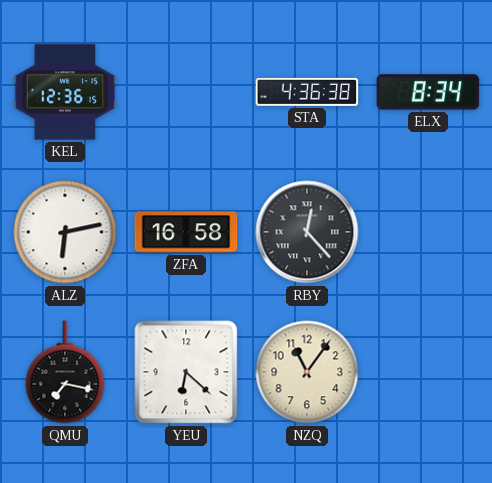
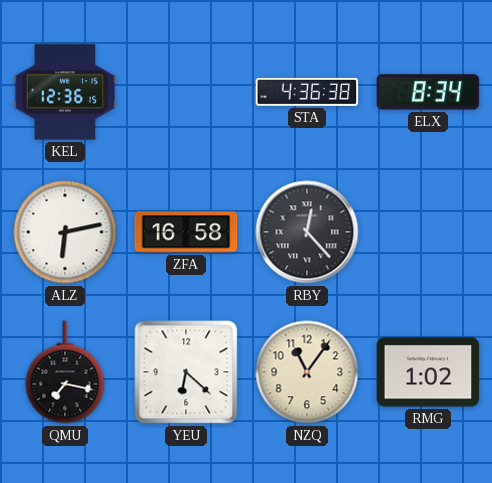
RMG: none -> 1:02 (428, 372)
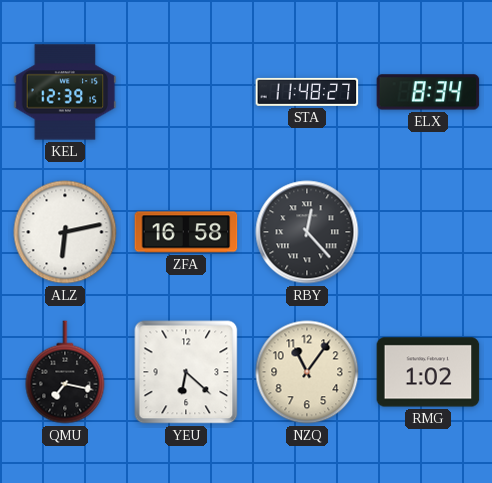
KEL: 12:36 -> 12:39 (65, 92)
STA: 4:36 -> 11:48 (307, 92)
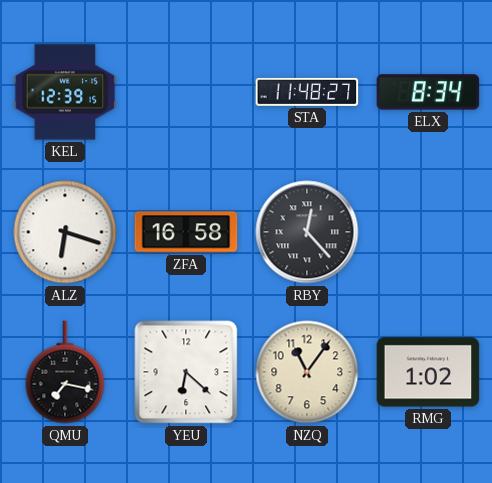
ALZ: 6:13 -> 6:18 (65, 232)
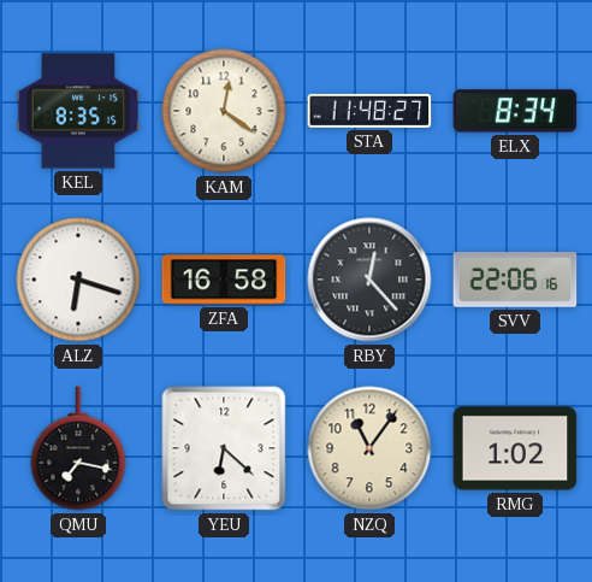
KEL: 12:39 -> 8:35 (78, 111)
KAM: none -> 12:21 (224, 111)
SVV: none -> 22:06 (515, 280)
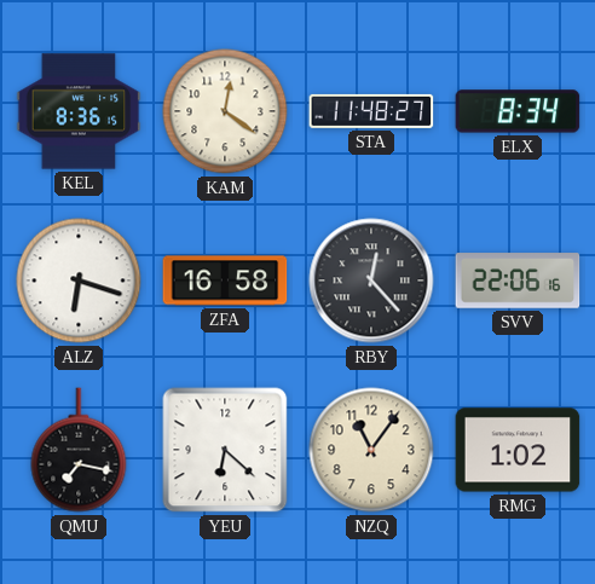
KEL: 8:35 -> 8:36 (79, 111)
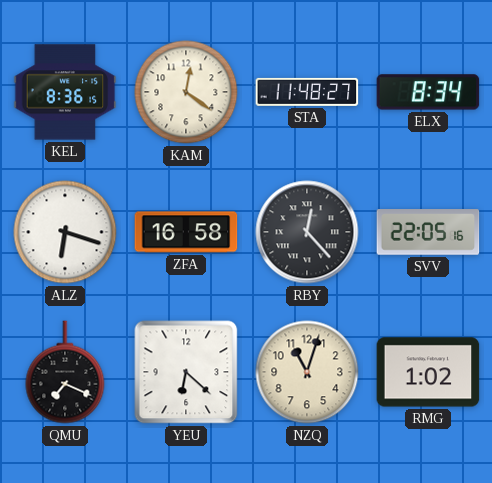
SVV: 22:06 -> 22:05 (428, 232)
QMU: 7:17 -> 7:19 (65, 372)
NZQ: 11:06 -> 11:03 (307, 372)
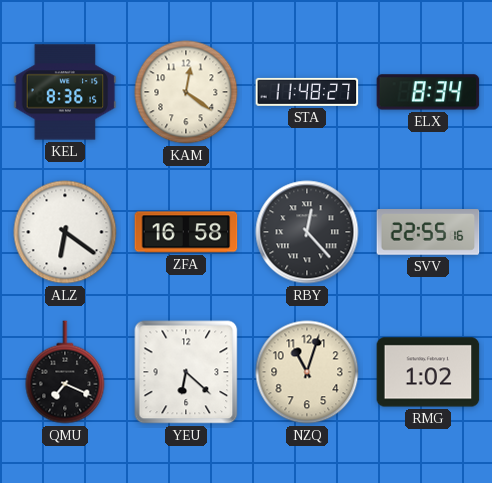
ALZ: 6:18 -> 6:21 (65, 232)
SVV: 22:05 -> 22:55 (428, 232)
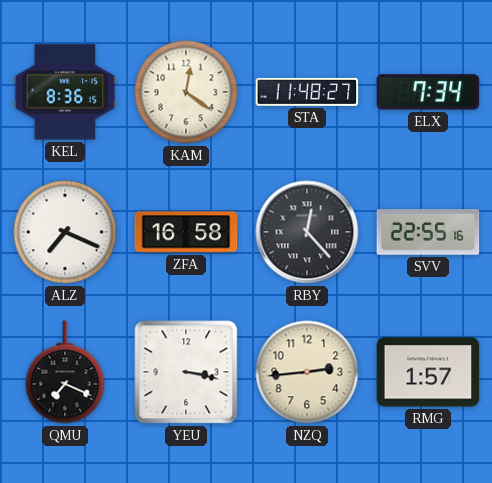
ELX: 8:34 -> 7:34 (428, 92)
ALZ: 6:21 -> 7:19 (65, 232)
YEU: 6:22 -> 3:17 (186, 372)
NZQ: 11:03 -> 2:44 (307, 372)
RMG: 1:02 -> 1:57 (428, 372)
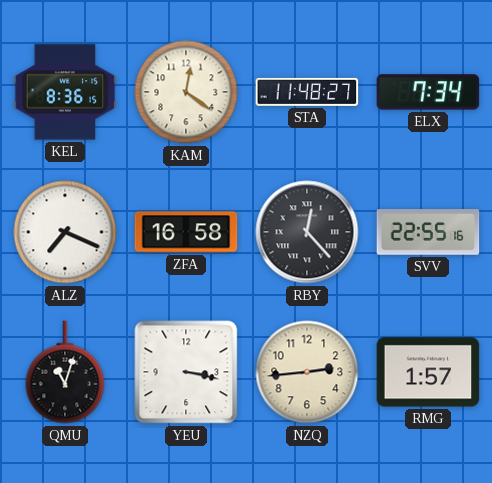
QMU: 7:19 -> 11:03 (65, 372)
